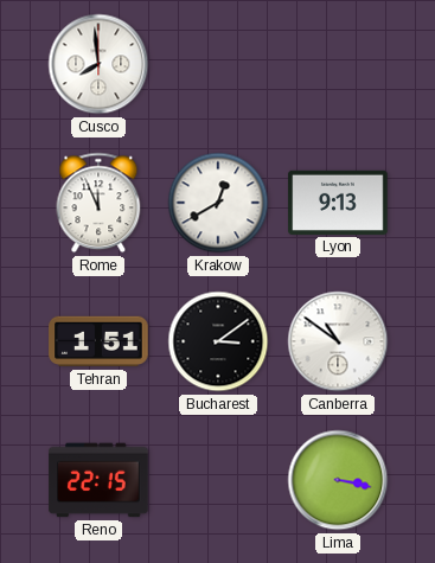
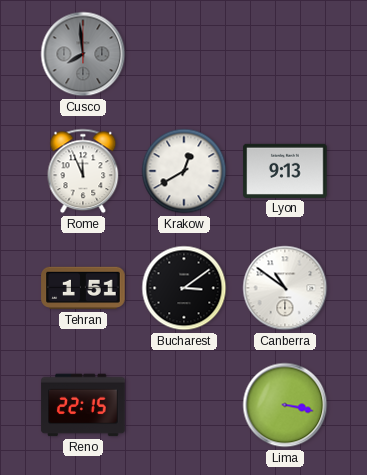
Cusco dial: white -> grey (83, 54)
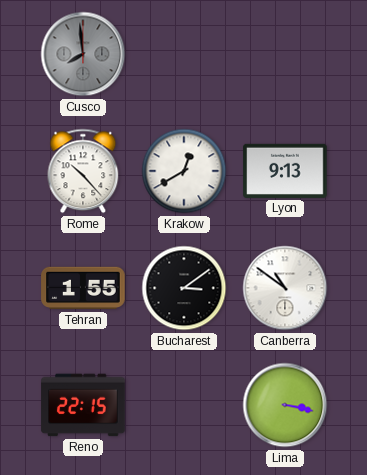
Rome: 11:56 -> 10:23 (83, 171)
Tehran: 1:51 -> 1:55 (83, 288)
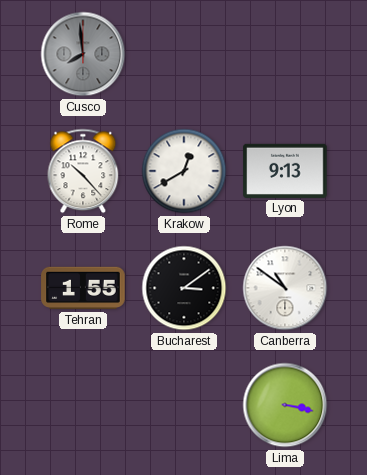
Reno: 22:15 -> none (83, 405)
